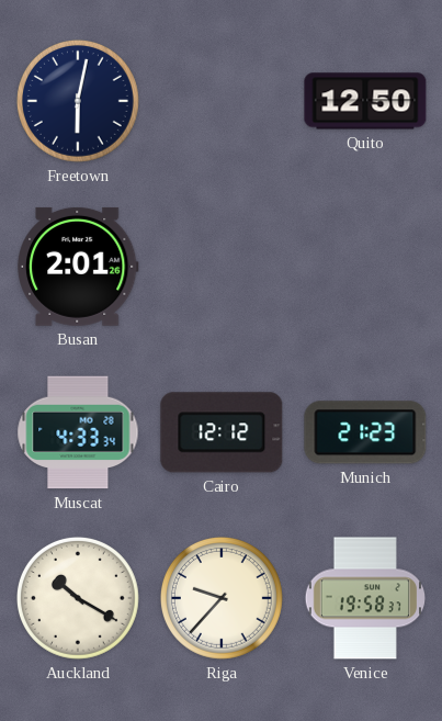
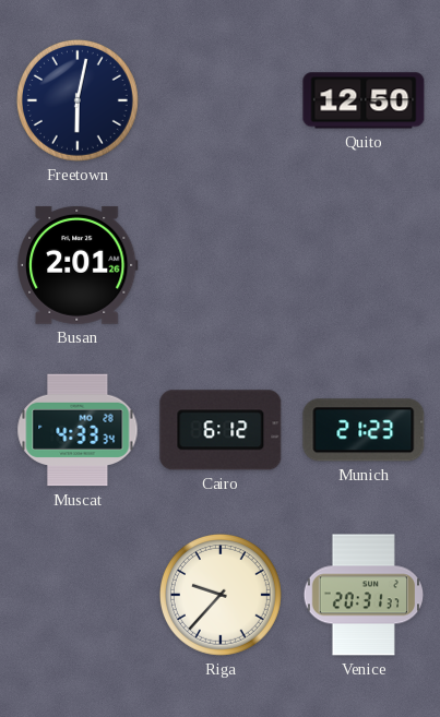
Cairo: 12:12 -> 6:12 (221, 430)
Auckland: 10:20 -> none (78, 598)
Venice: 19:58 -> 20:31 (362, 595)
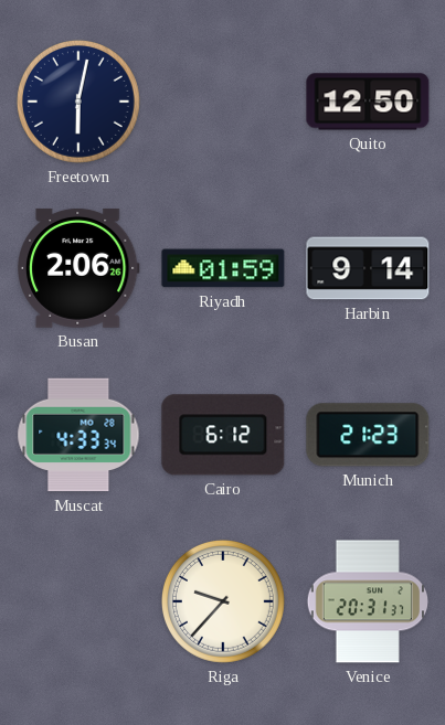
Busan: 2:01 -> 2:06 (78, 268)
Riyadh: none -> 01:59 (223, 268)
Harbin: none -> 9:14 (368, 268)
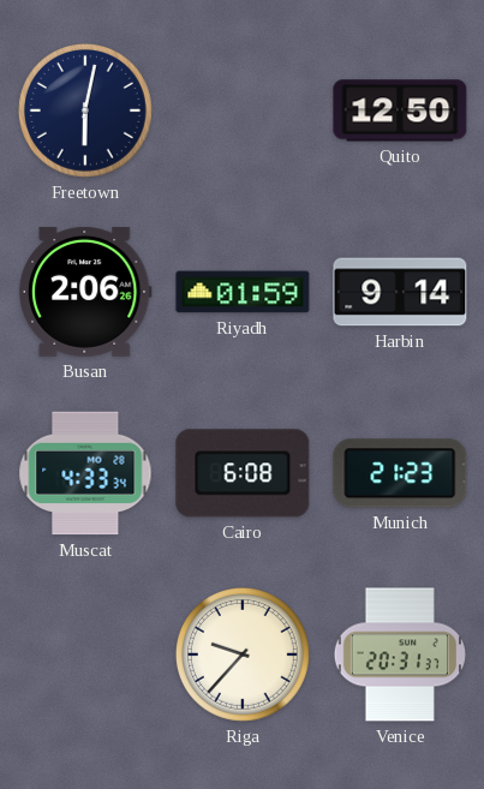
Cairo: 6:12 -> 6:08 (243, 473)
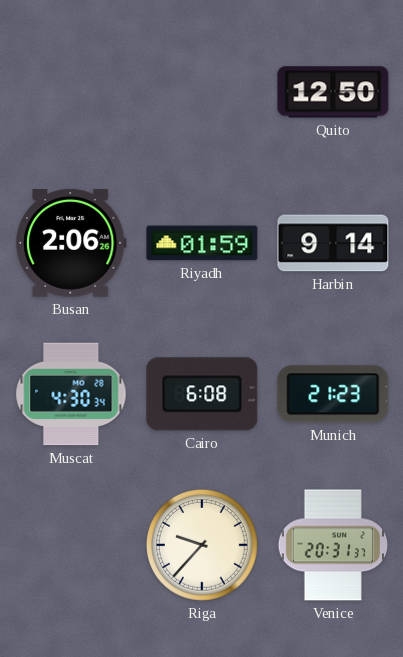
Freetown: 6:02 -> none (85, 110)
Muscat: 4:33 -> 4:30 (71, 394)
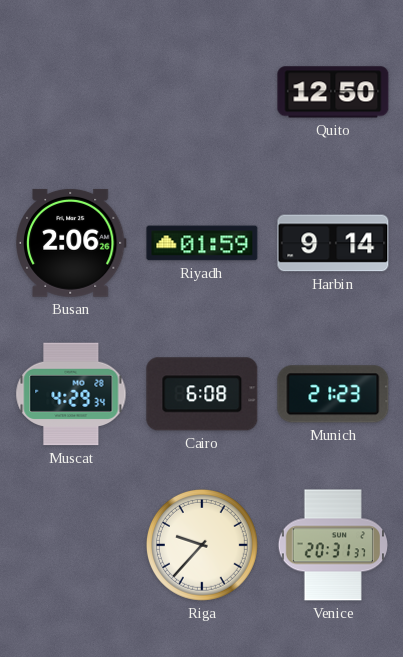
Muscat: 4:30 -> 4:29 (71, 394)
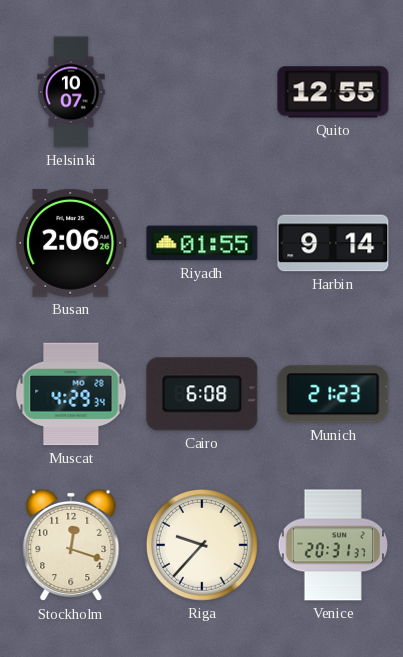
Helsinki: none -> 10:07 (71, 92)
Quito: 12:50 -> 12:55 (333, 92)
Riyadh: 01:59 -> 01:55 (202, 243)
Stockholm: none -> 12:18 (71, 545)
